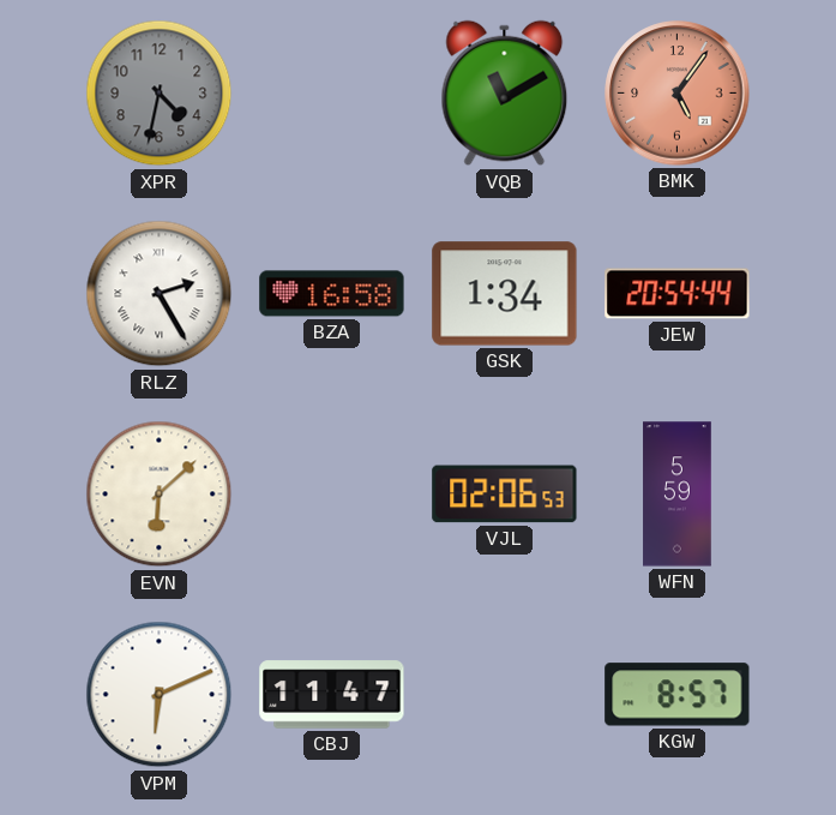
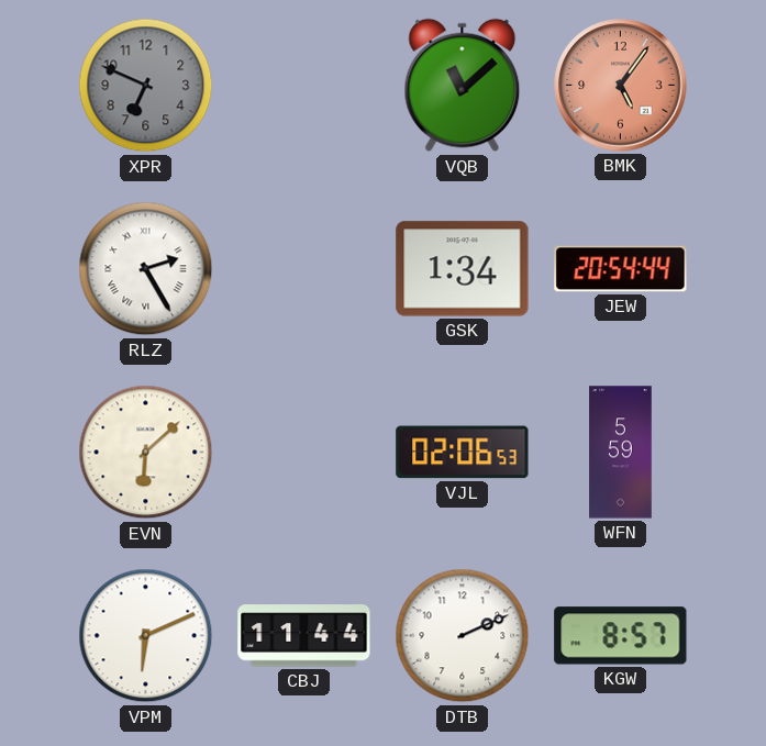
XPR: 4:32 -> 6:49 (146, 86)
VQB: 11:10 -> 11:08 (463, 86)
BZA: 16:58 -> none (332, 294)
CBJ: 11:47 -> 11:44 (304, 636)
DTB: none -> 2:11 (463, 636)
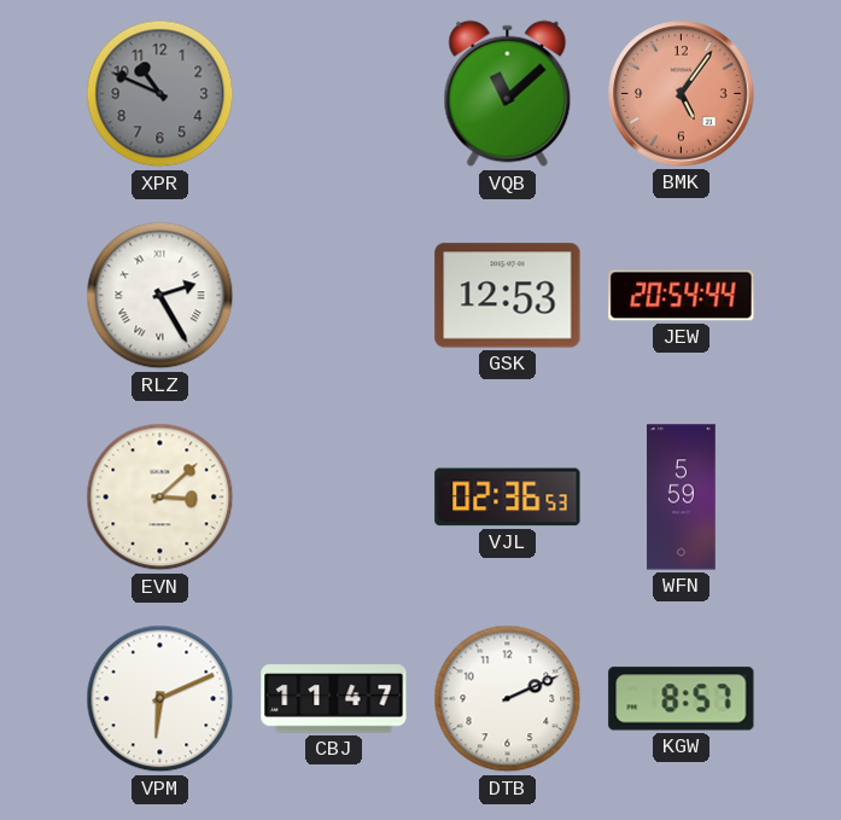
XPR: 6:49 -> 10:49 (160, 94)
GSK: 1:34 -> 12:53 (508, 296)
EVN: 6:08 -> 3:08 (160, 498)
VJL: 02:06 -> 02:36 (508, 498)
CBJ: 11:44 -> 11:47 (334, 699)
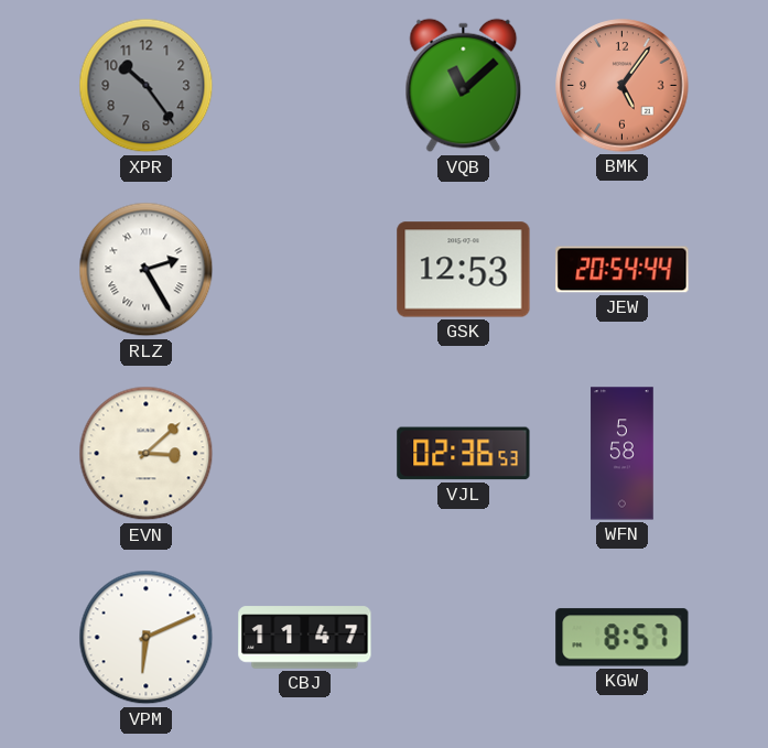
XPR: 10:49 -> 10:24 (147, 86)
WFN: 5:59 -> 5:58 (623, 454)
DTB: 2:11 -> none (508, 699)
